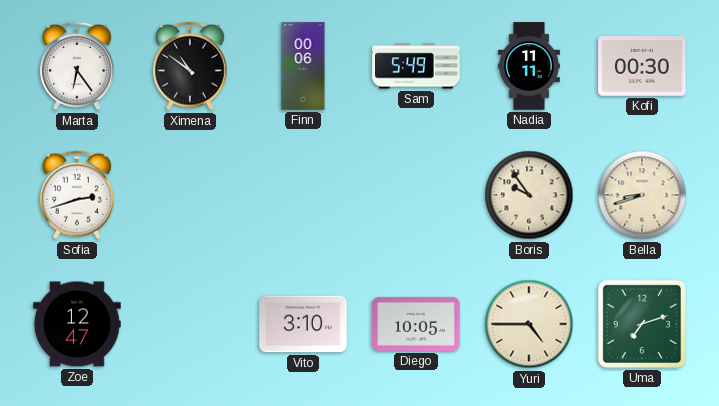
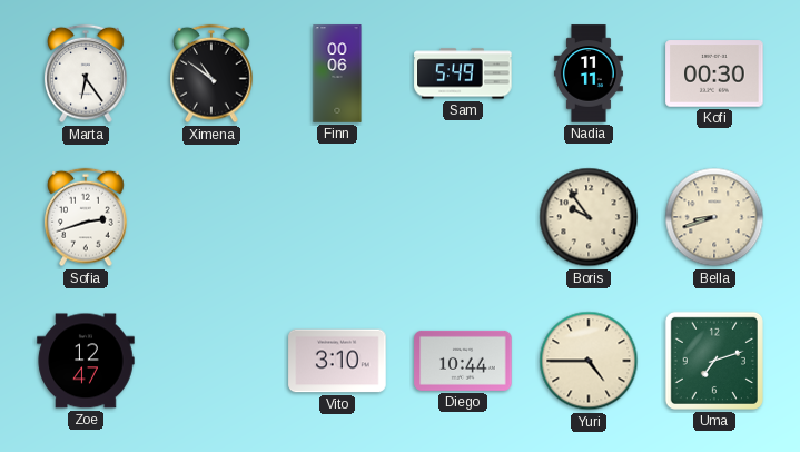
Diego: 10:05 -> 10:44 (463, 361)
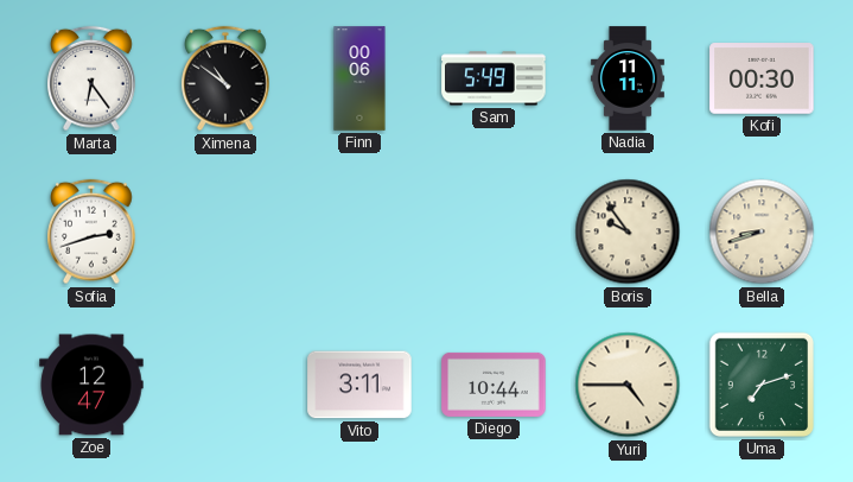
Vito: 3:10 -> 3:11 (359, 385)
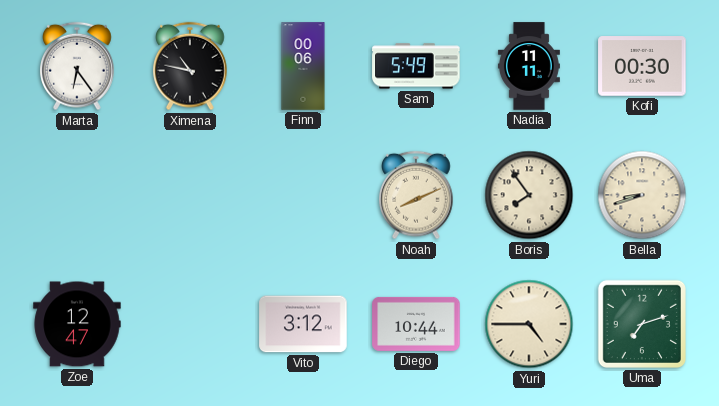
Ximena: 10:51 -> 10:47 (190, 66)
Sofia: 2:42 -> none (91, 232)
Noah: none -> 8:11 (416, 195)
Boris: 9:54 -> 7:54 (529, 195)
Vito: 3:11 -> 3:12 (303, 324)
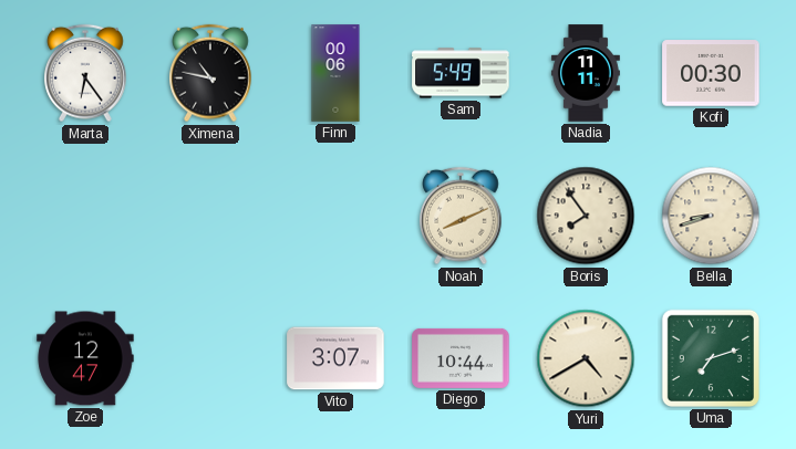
Vito: 3:12 -> 3:07 (335, 358)
Yuri: 4:45 -> 4:40 (586, 358)
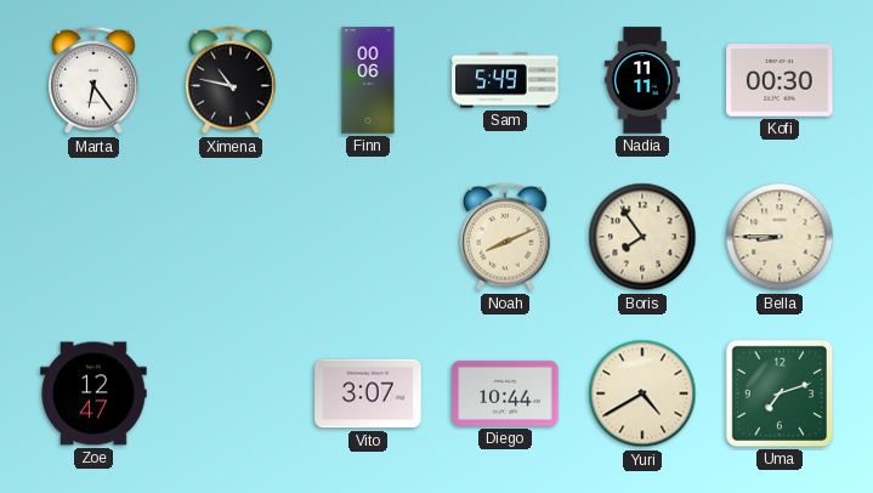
Bella: 8:42 -> 8:45 (780, 237)
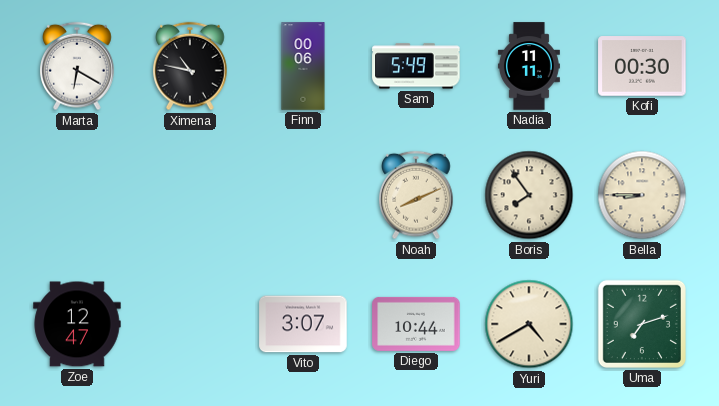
Marta: 6:24 -> 6:20 (77, 66)
